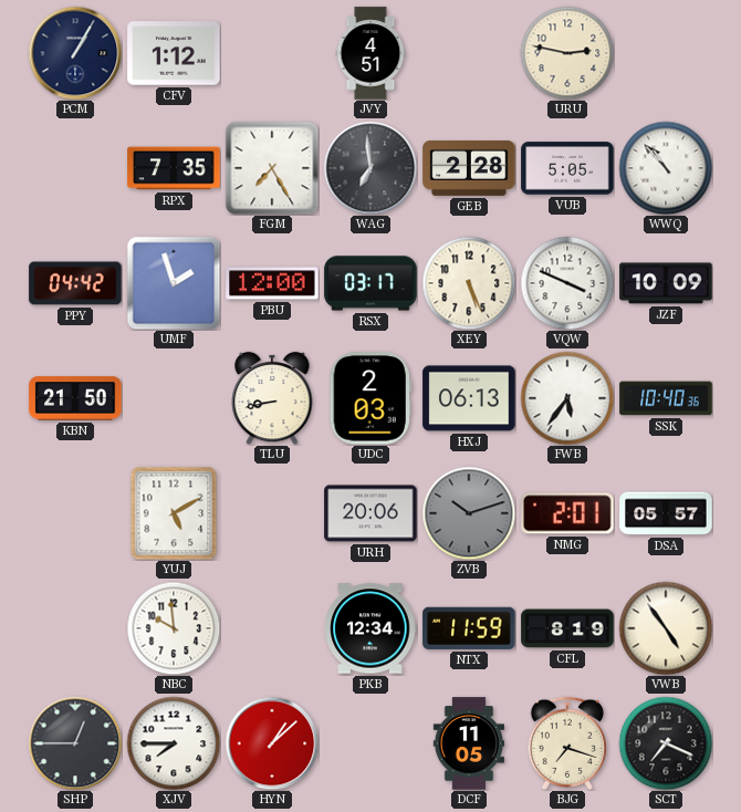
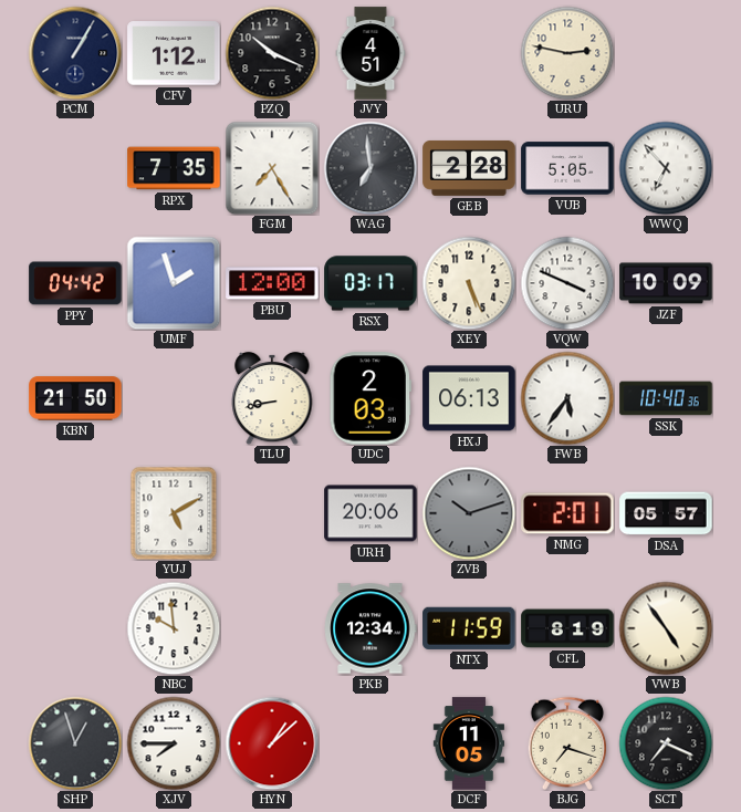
PZQ: none -> 10:19 (272, 53)
WWQ: 10:53 -> 6:53 (666, 168)
SHP: 12:45 -> 12:57 (75, 743)
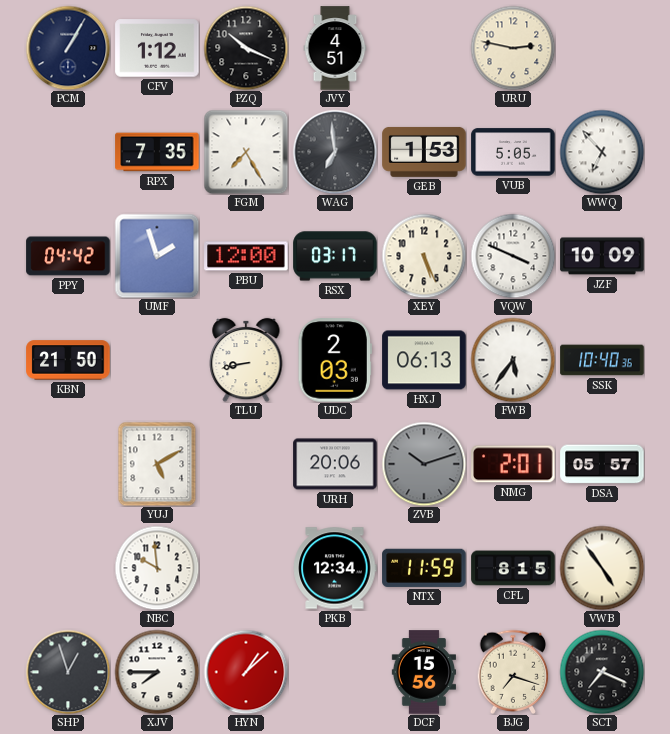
GEB: 2:28 -> 1:53 (424, 152)
CFL: 8:19 -> 8:15 (513, 568)
DCF: 11:05 -> 15:56 (423, 672)
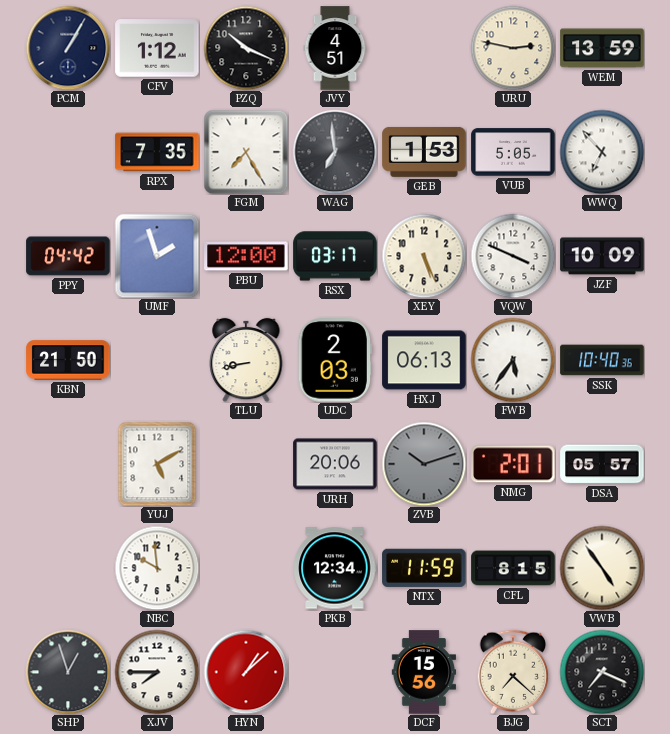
WEM: none -> 13:59 (602, 48)
BJG: 7:18 -> 7:22 (513, 671)
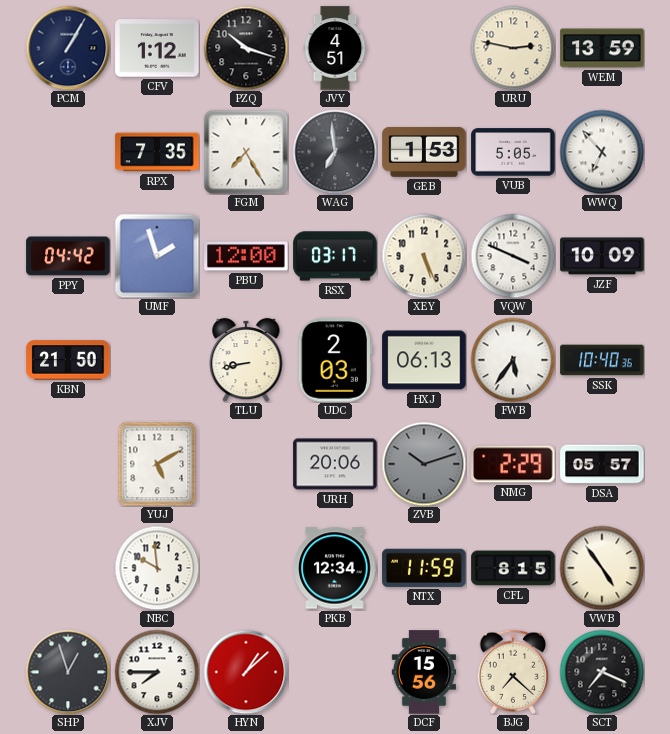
PZQ: 10:19 -> 10:18 (246, 48)
NMG: 2:01 -> 2:29 (513, 464)
